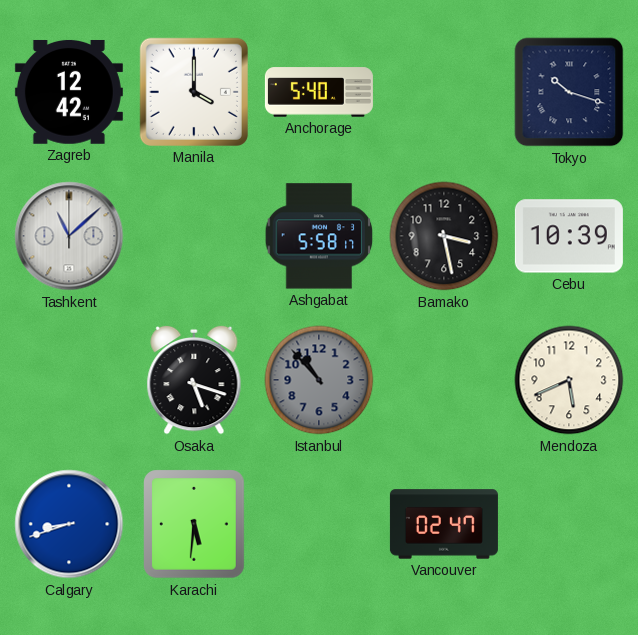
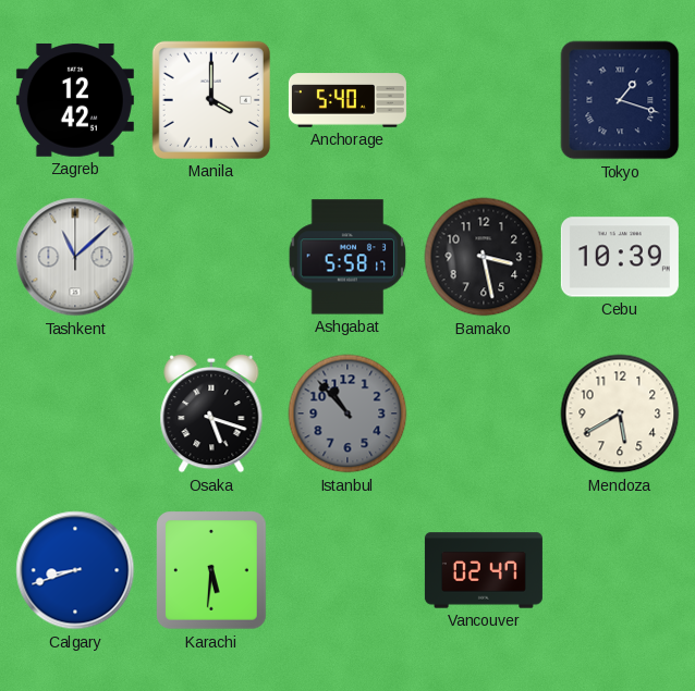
Tokyo: 10:18 -> 1:18 (620, 100)
Mendoza: 5:41 -> 5:40 (620, 414)
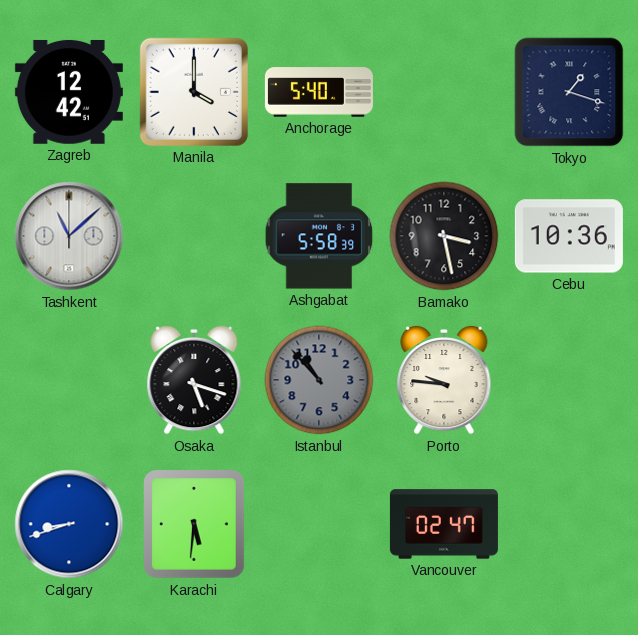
Ashgabat: 5:58:17 -> 5:58:39 (319, 236)
Cebu: 10:39 -> 10:36 (569, 236)
Porto: none -> 9:46 (444, 380)
Mendoza: 5:40 -> none (620, 414)
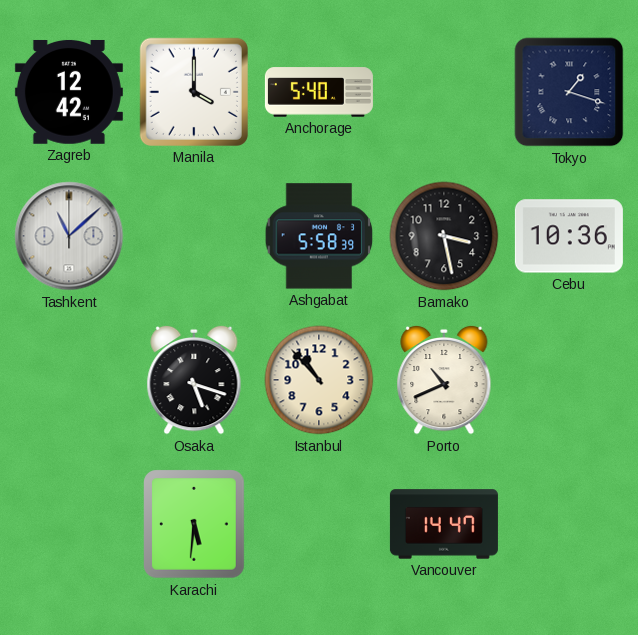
Istanbul dial: grey -> cream (319, 380)
Porto: 9:46 -> 10:41 (444, 380)
Calgary: 8:42 -> none (69, 524)
Vancouver: 02:47 -> 14:47 (444, 524)
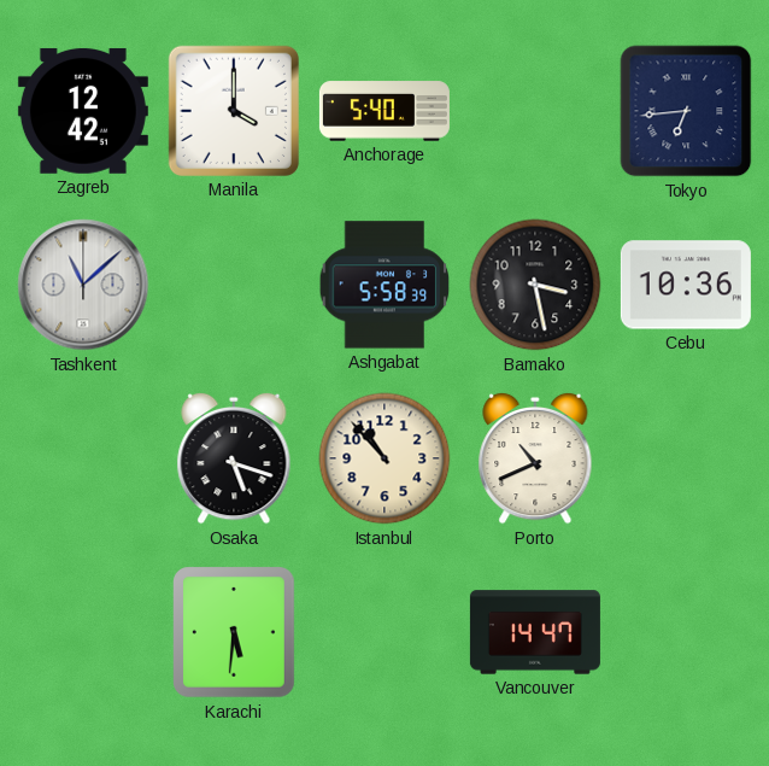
Tokyo: 1:18 -> 6:44 (686, 111)
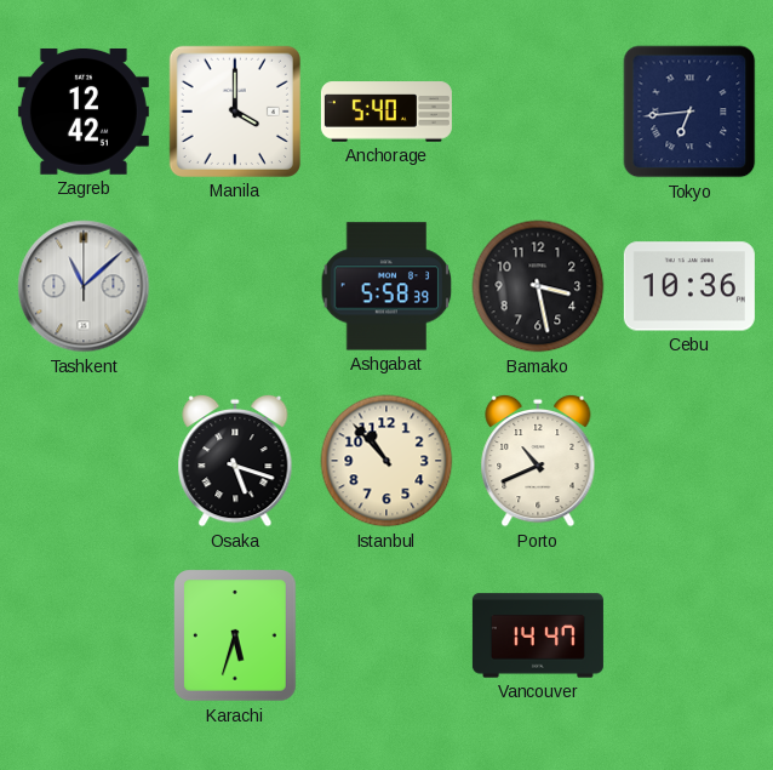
Karachi: 5:31 -> 5:33 (236, 635)
